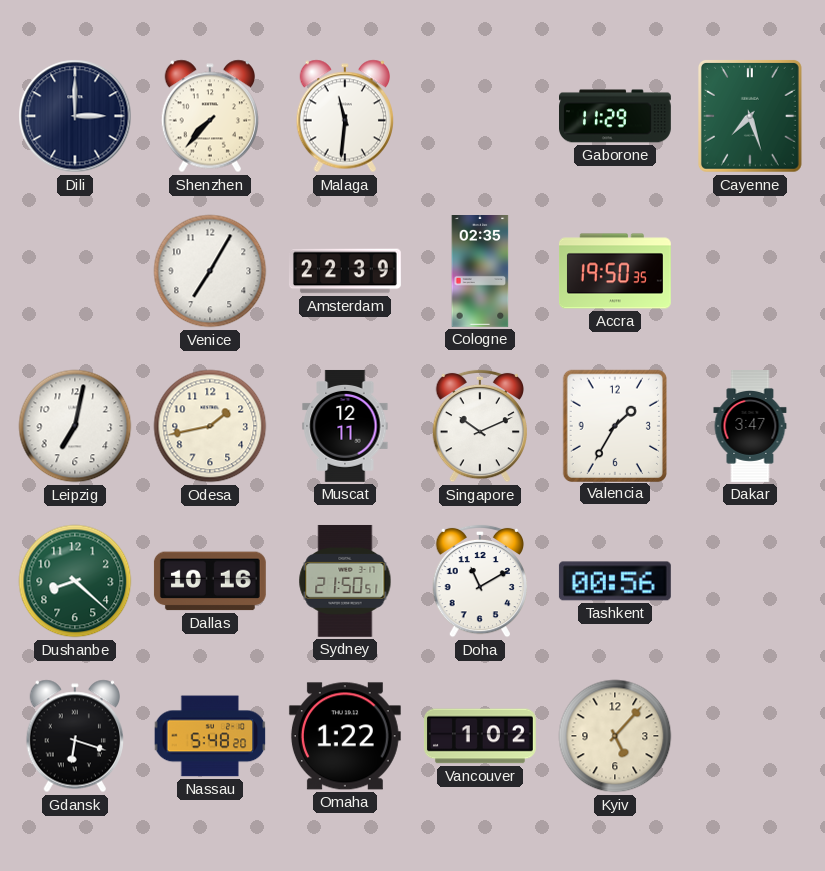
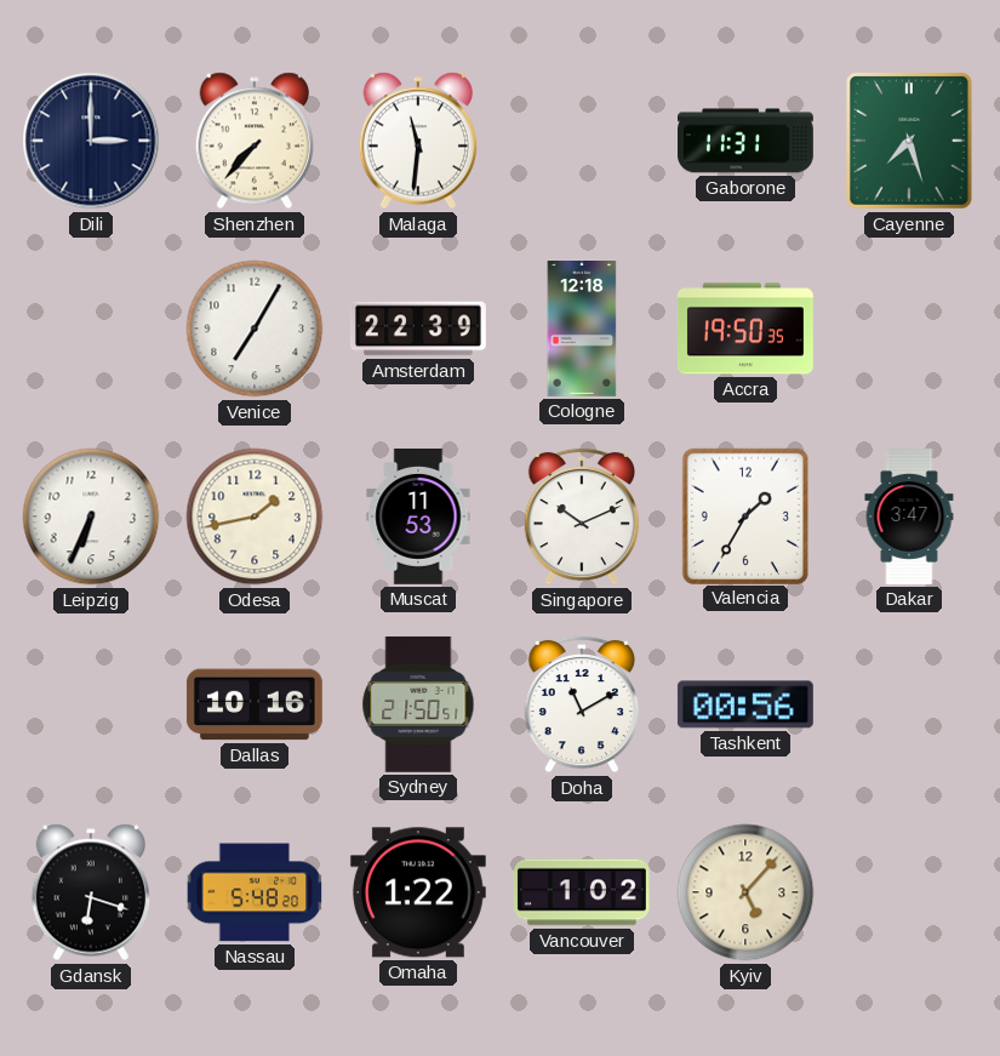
Gaborone: 11:29 -> 11:31 (747, 141)
Cologne: 02:35 -> 12:18 (582, 330)
Leipzig: 7:02 -> 6:34 (91, 516)
Muscat: 12:11 -> 11:53 (418, 516)
Dushanbe: 8:22 -> none (75, 581)
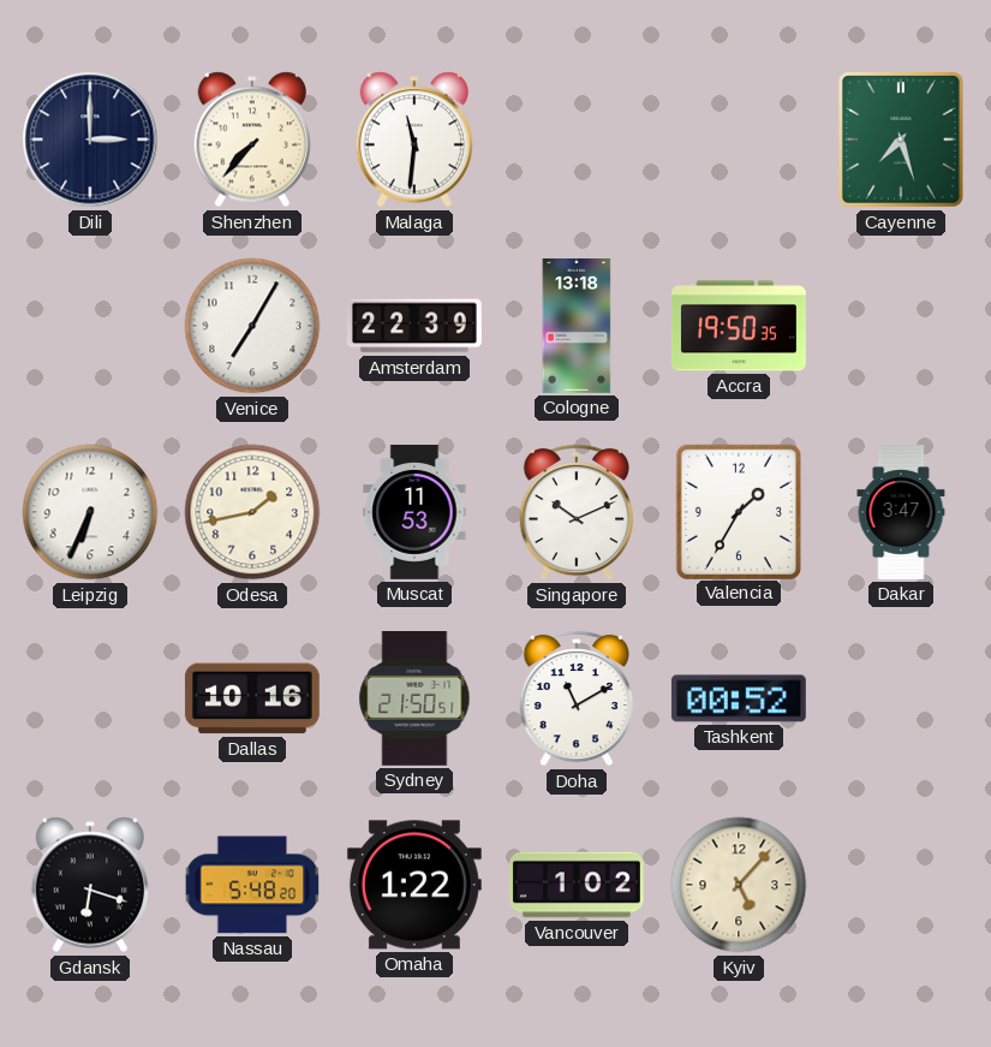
Gaborone: 11:31 -> none (747, 141)
Cologne: 12:18 -> 13:18 (577, 327)
Tashkent: 00:56 -> 00:52 (739, 698)
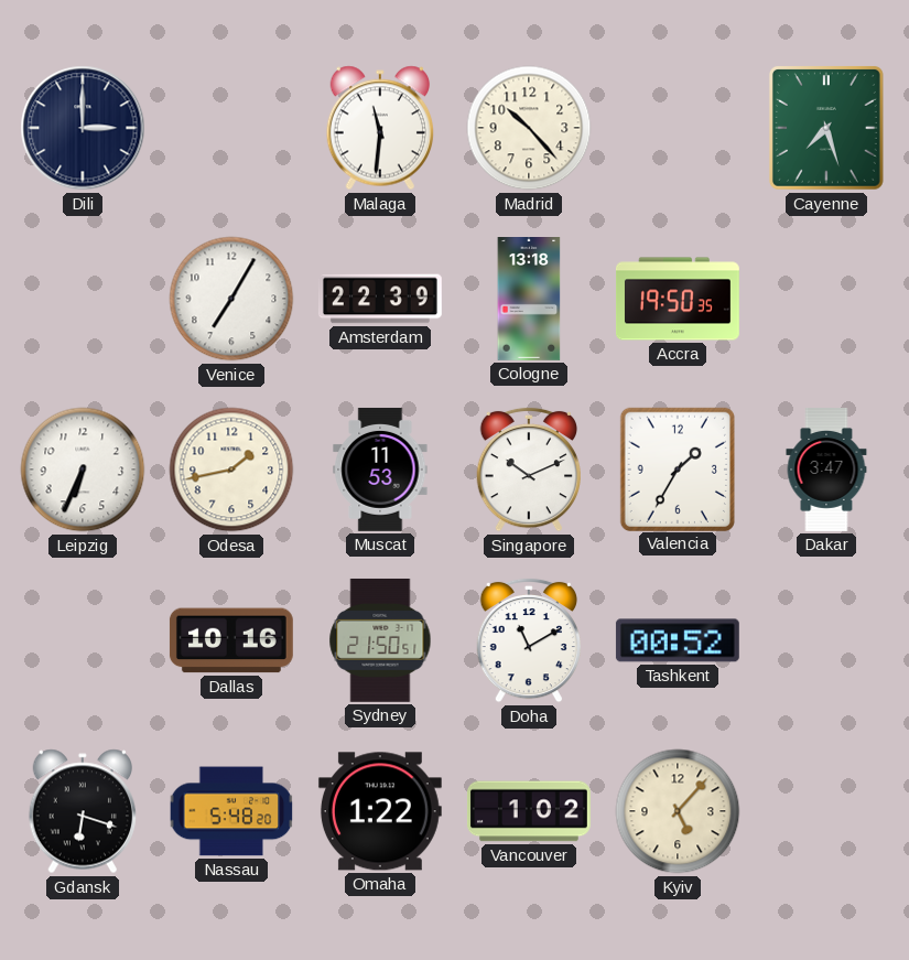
Shenzhen: 7:37 -> none (251, 139)
Madrid: none -> 10:23 (529, 128)
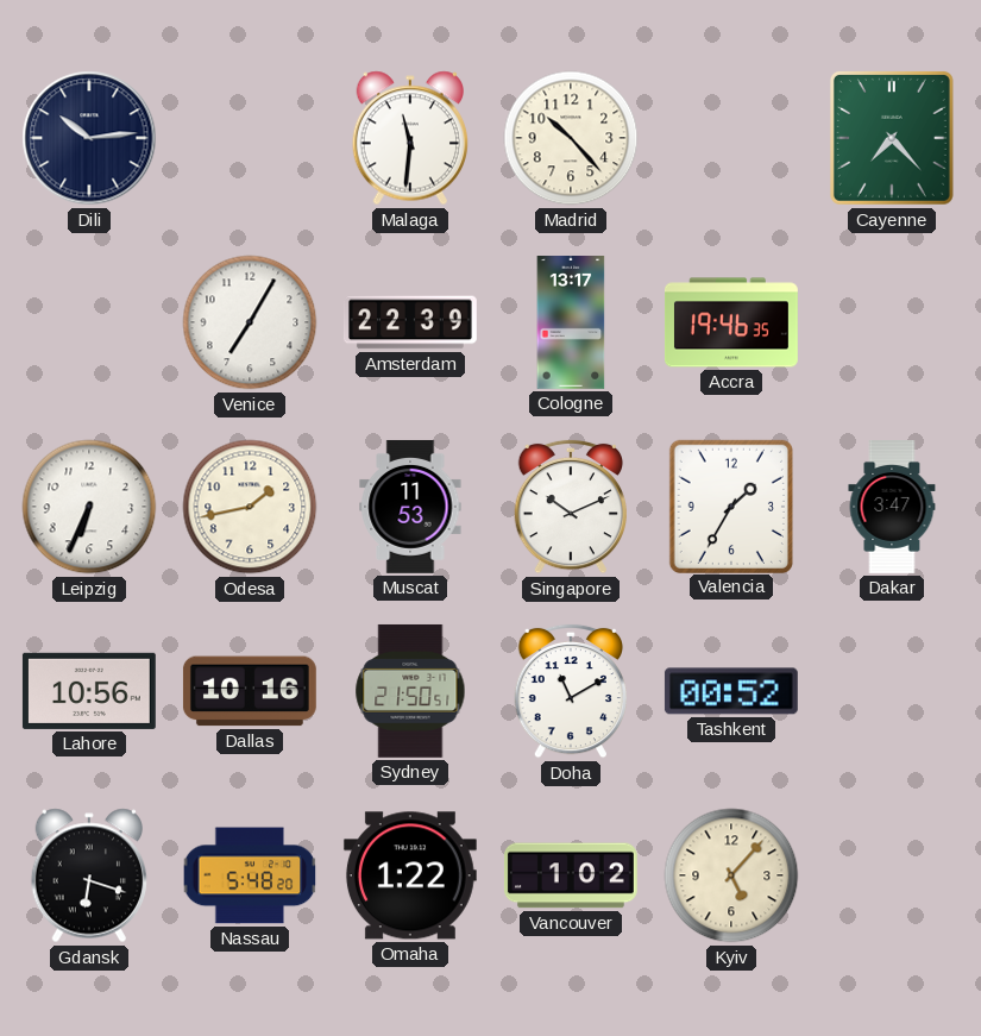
Dili: 3:00 -> 10:14 (89, 138)
Cayenne: 7:27 -> 7:23 (892, 138)
Cologne: 13:18 -> 13:17 (571, 324)
Accra: 19:50 -> 19:46 (732, 322)
Lahore: none -> 10:56 (89, 691)
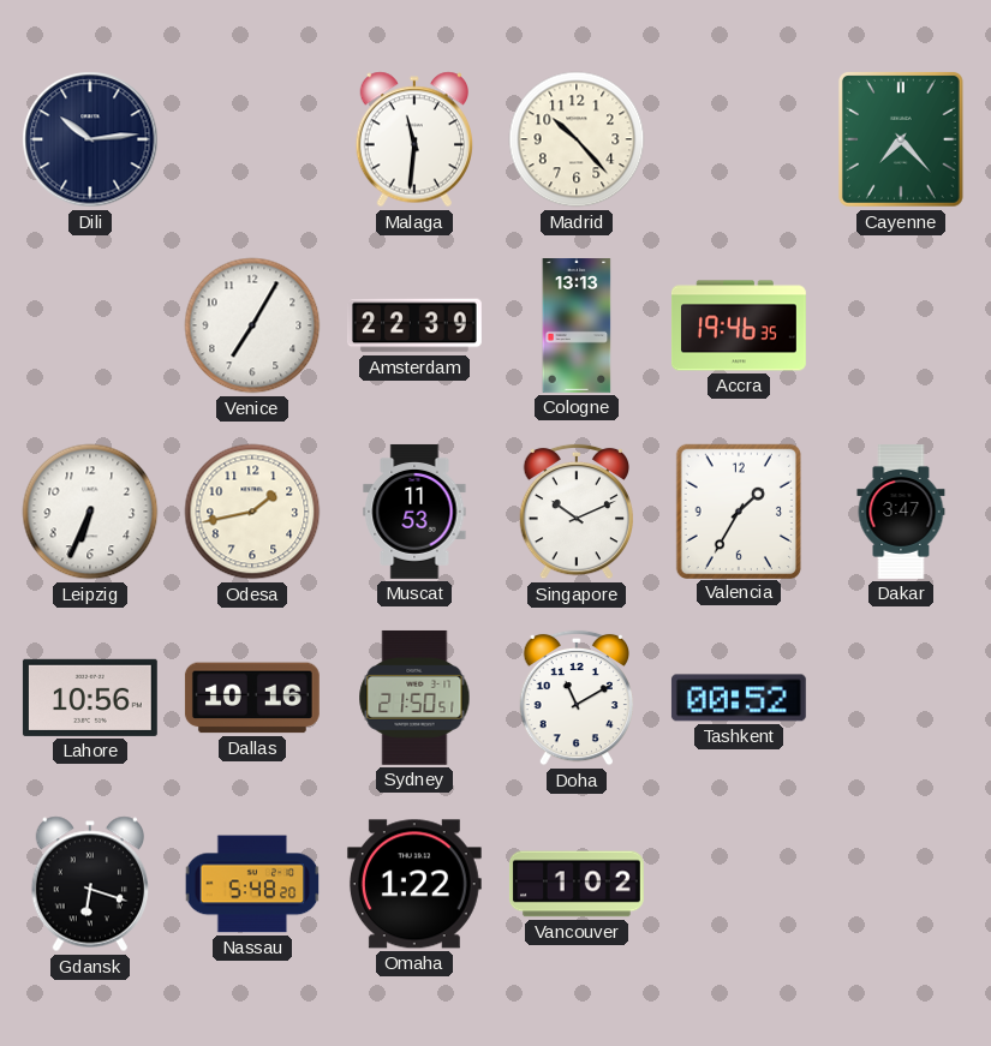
Cologne: 13:17 -> 13:13 (577, 327)
Kyiv: 5:07 -> none (731, 875)
